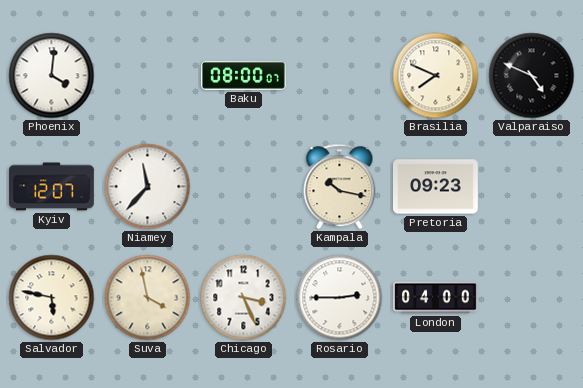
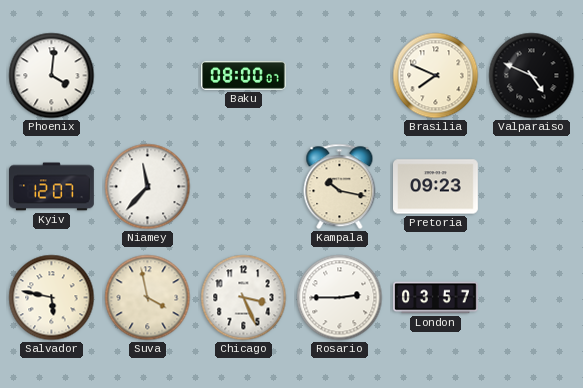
London: 04:00 -> 03:57 (436, 298)
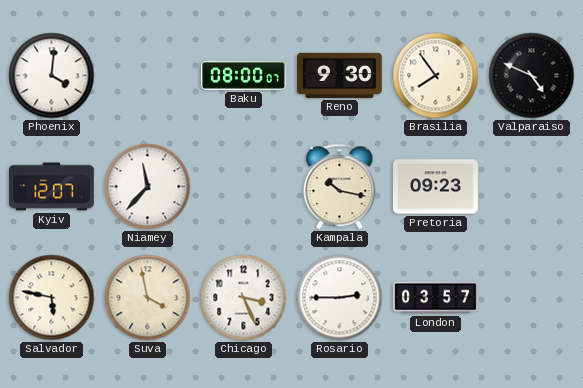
Reno: none -> 9:30 (340, 75)
Brasilia: 7:49 -> 7:54 (436, 76)
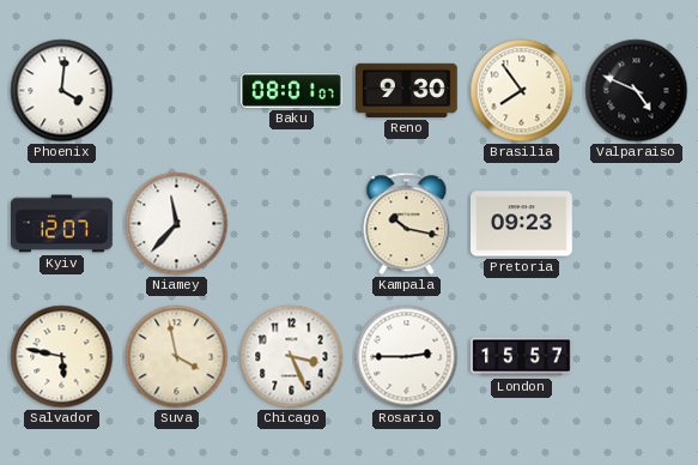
Baku: 08:00 -> 08:01 (292, 90)
London: 03:57 -> 15:57 (522, 357)
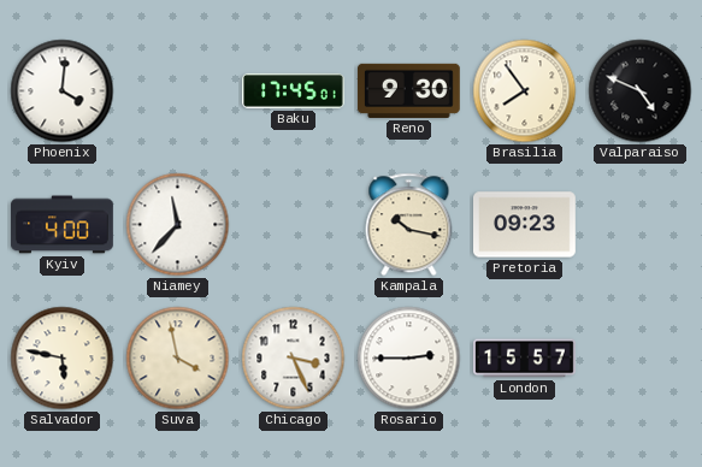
Baku: 08:01 -> 17:45 (294, 90)
Kyiv: 12:07 -> 4:00 (63, 225)
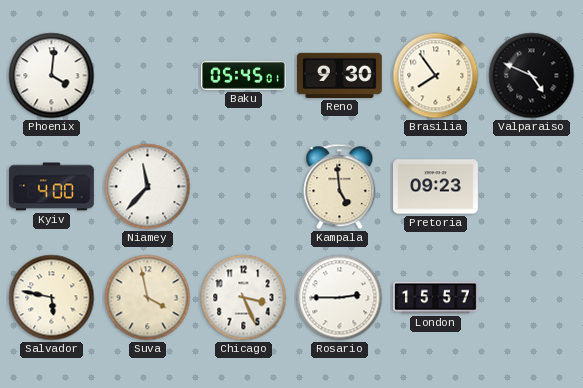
Baku: 17:45 -> 05:45 (244, 75)
Kampala: 10:17 -> 4:59 (340, 187)
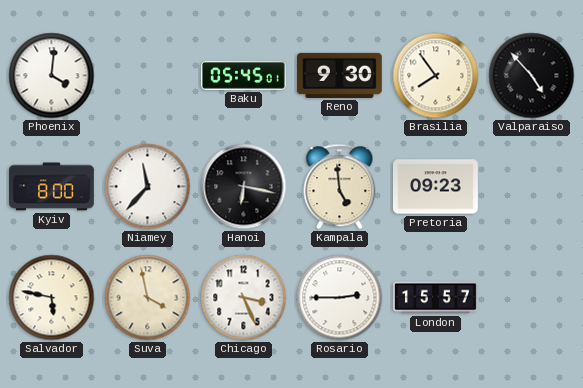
Valparaiso: 4:49 -> 4:53 (532, 76)
Kyiv: 4:00 -> 8:00 (52, 187)
Hanoi: none -> 6:17 (244, 187)
